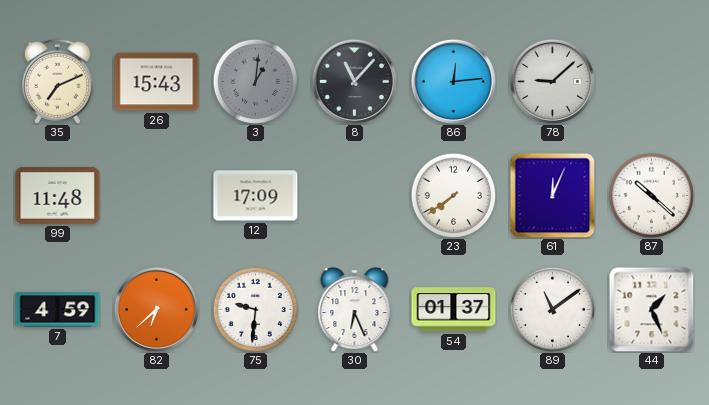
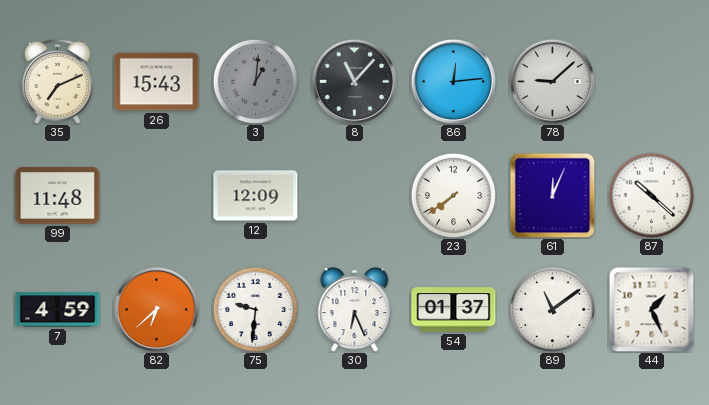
12: 17:09 -> 12:09 (256, 196)
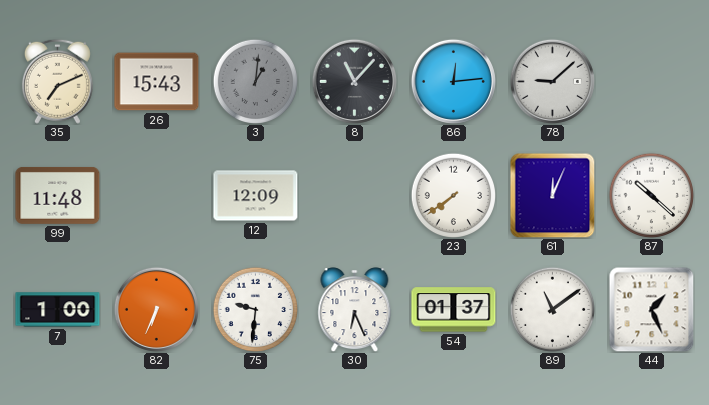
7: 4:59 -> 1:00 (58, 310)
82: 6:38 -> 6:34 (156, 309)
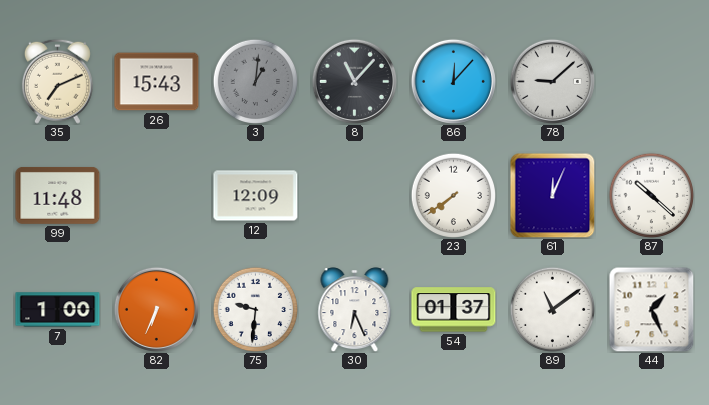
86: 12:14 -> 12:07 (453, 81)
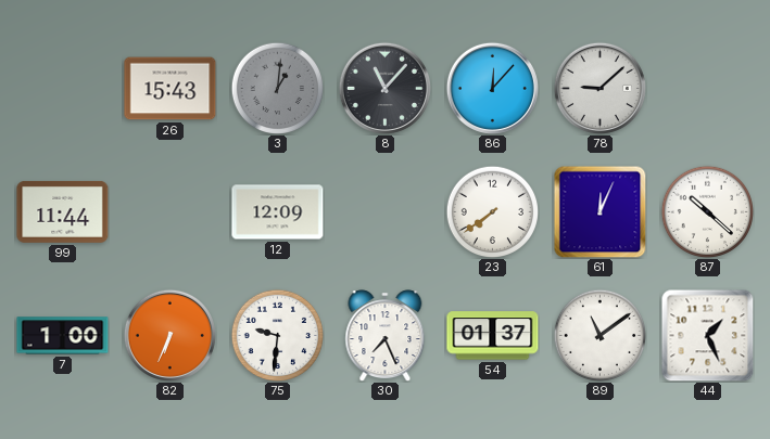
35: 7:11 -> none (57, 81)
99: 11:48 -> 11:44 (63, 211)
30: 6:26 -> 7:26 (386, 336)
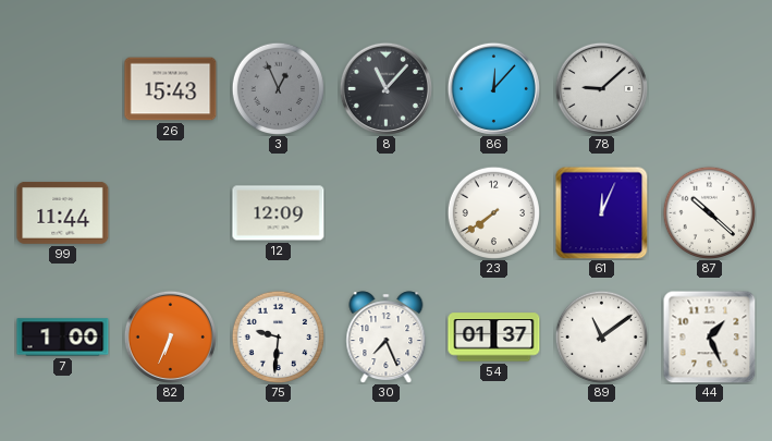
3: 1:01 -> 12:56 (278, 88)
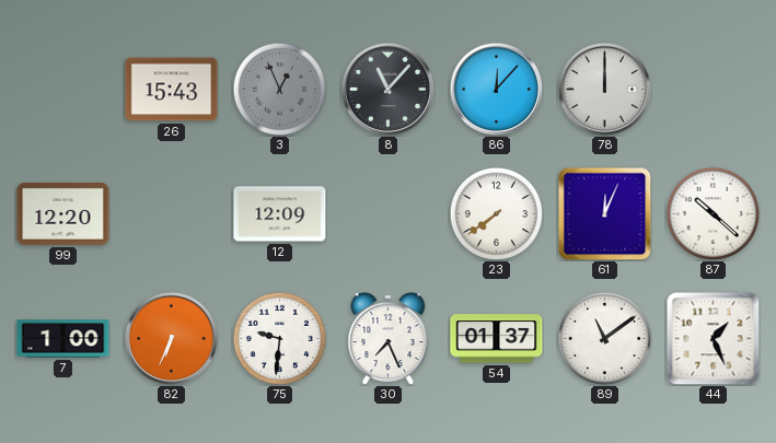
78: 9:08 -> 12:00 (604, 89)
99: 11:44 -> 12:20 (63, 213)
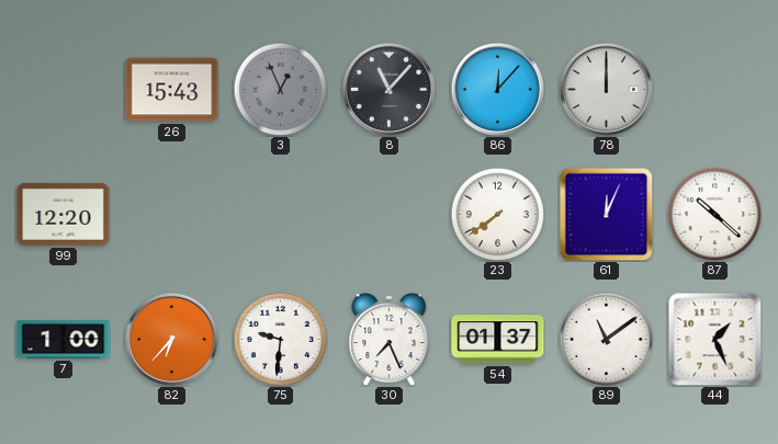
12: 12:09 -> none (280, 214)
82: 6:34 -> 6:37 (171, 339)
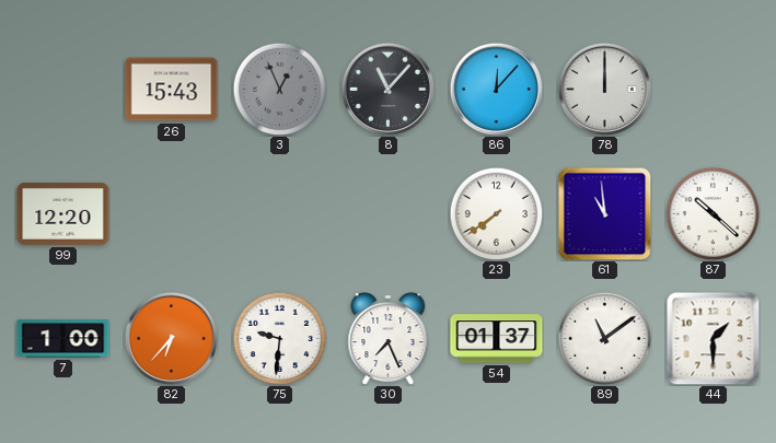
61: 12:04 -> 10:59 (604, 213)
44: 1:26 -> 1:30 (713, 338)
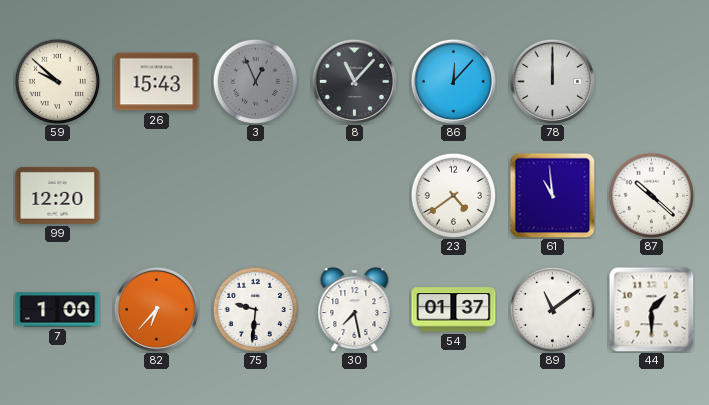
59: none -> 9:52 (57, 81)
23: 7:39 -> 4:39 (453, 195)
30: 7:26 -> 7:28 (355, 310)
